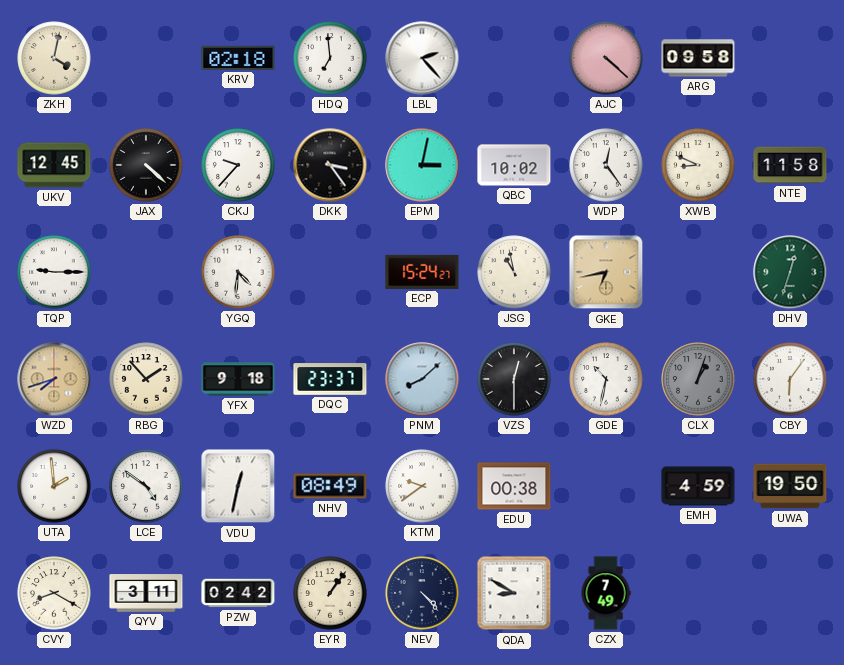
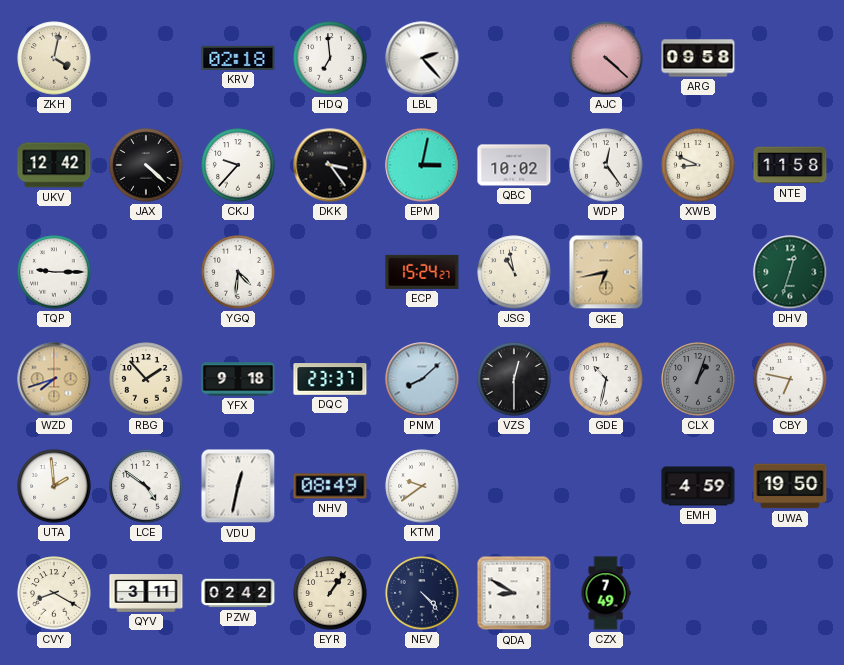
UKV: 12:45 -> 12:42 (54, 165)
CBY: 6:06 -> 6:47 (790, 379)
EDU: 00:38 -> none (514, 486)
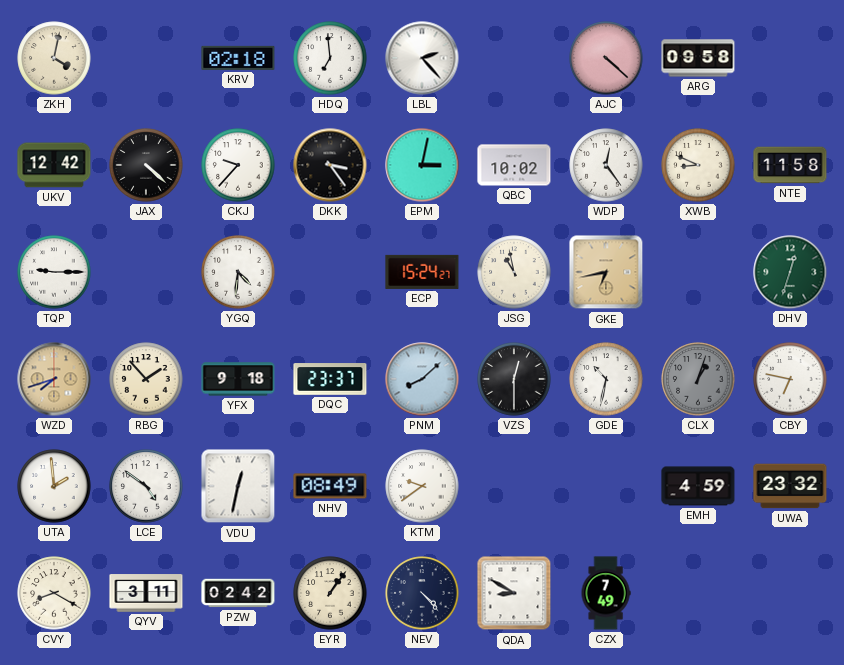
UWA: 19:50 -> 23:32 (790, 486)
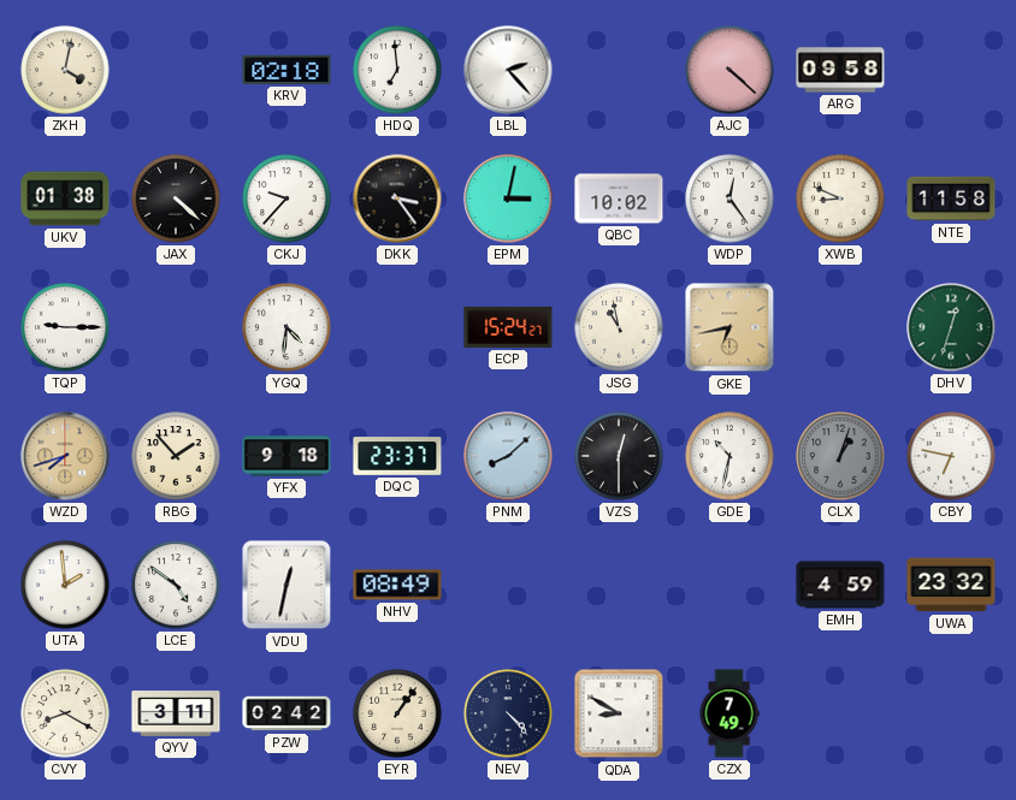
UKV: 12:42 -> 01:38 (65, 198)
KTM: 9:39 -> none (422, 486)
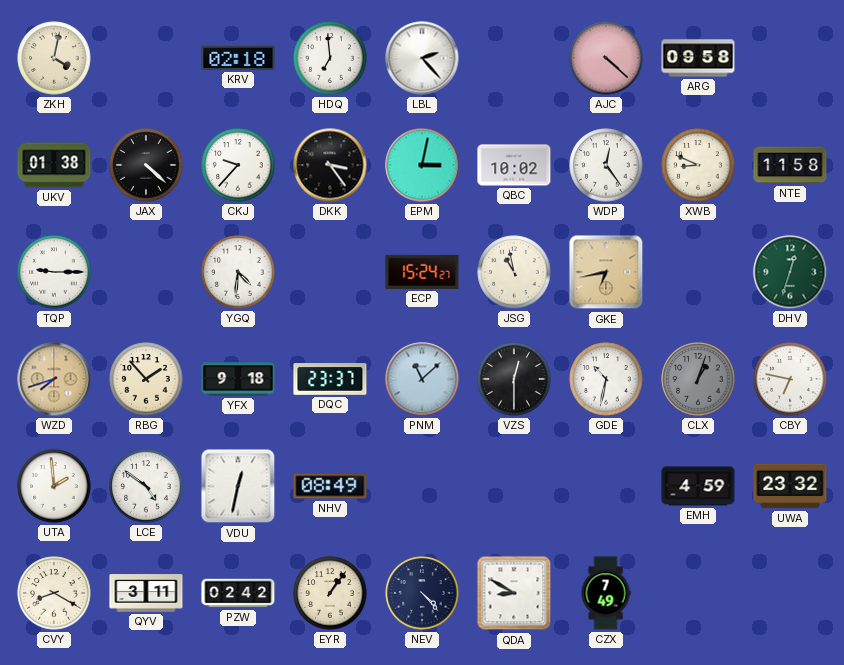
PNM: 8:08 -> 11:08 (422, 379)
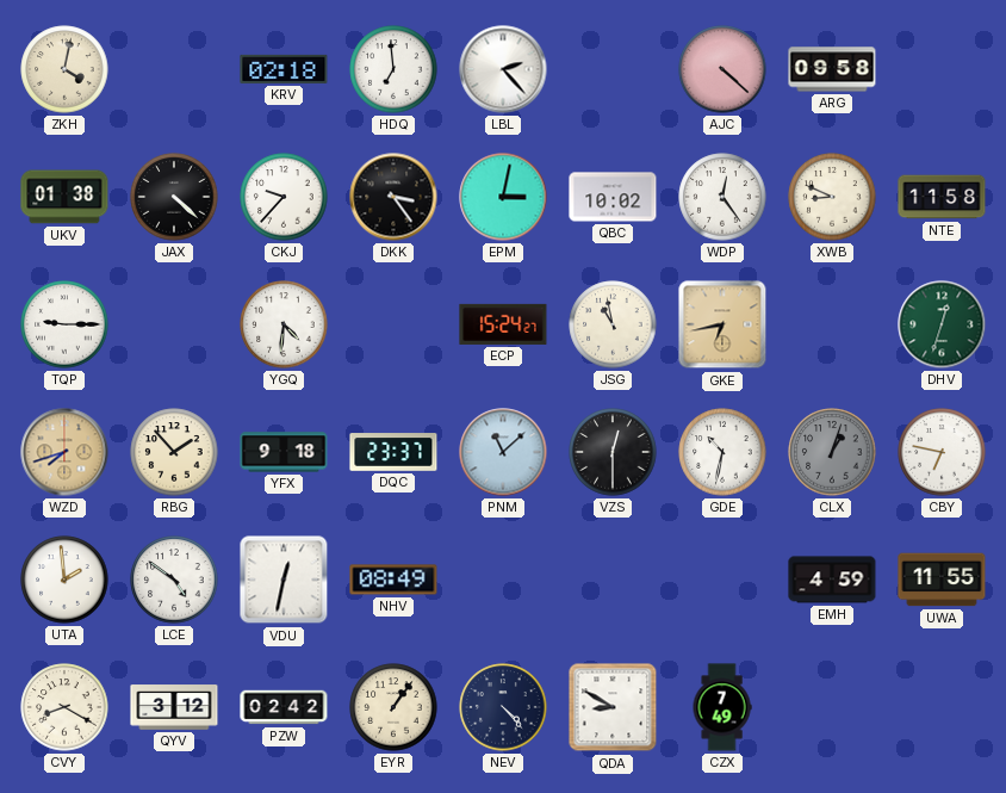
UWA: 23:32 -> 11:55 (942, 580)
QYV: 3:11 -> 3:12 (174, 707)
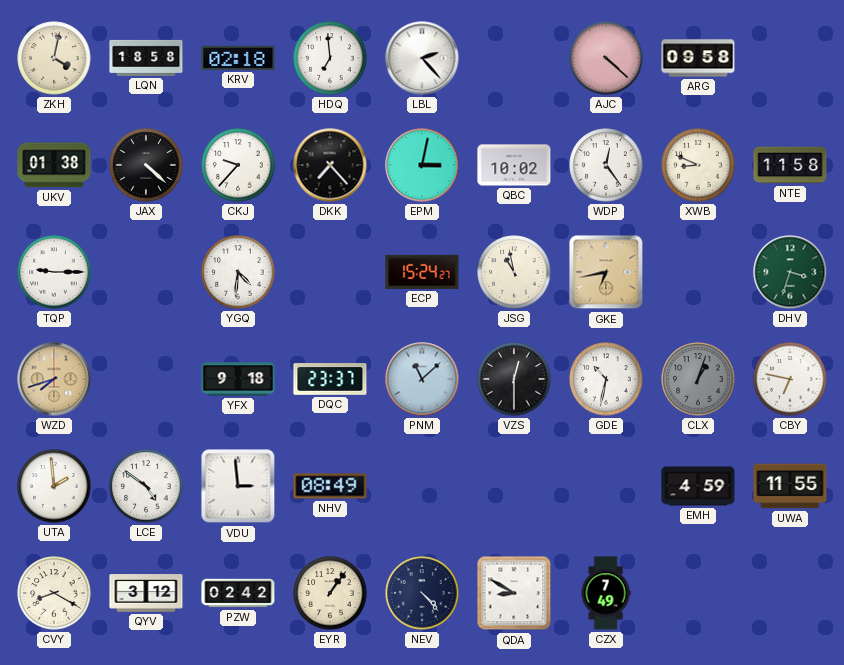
LQN: none -> 18:58 (146, 58)
DKK: 3:24 -> 7:23 (330, 165)
DHV: 12:33 -> 3:33 (790, 272)
RBG: 1:53 -> none (174, 452)
VDU: 12:32 -> 2:59 (238, 486)
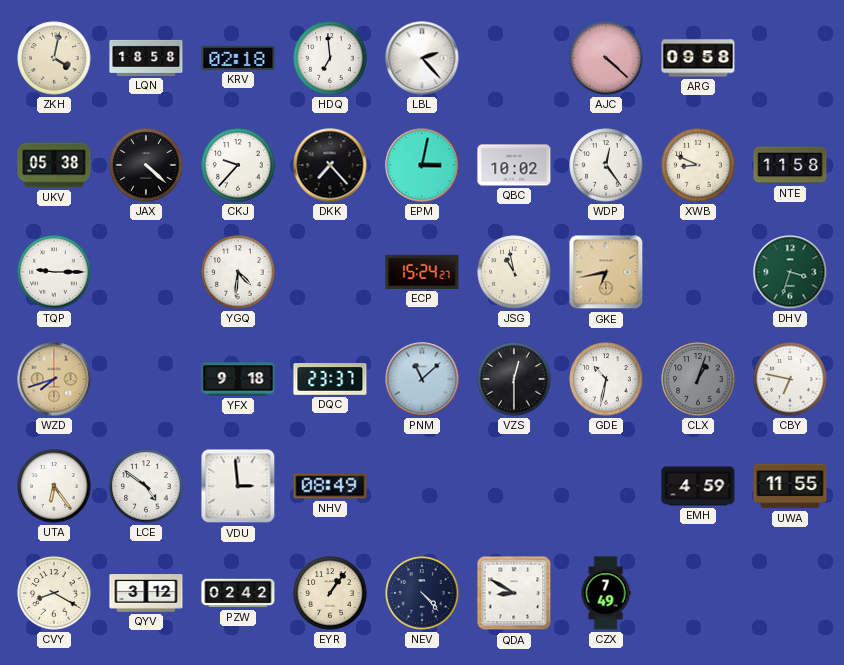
UKV: 01:38 -> 05:38 (54, 165)
UTA: 1:59 -> 6:24 (54, 486)
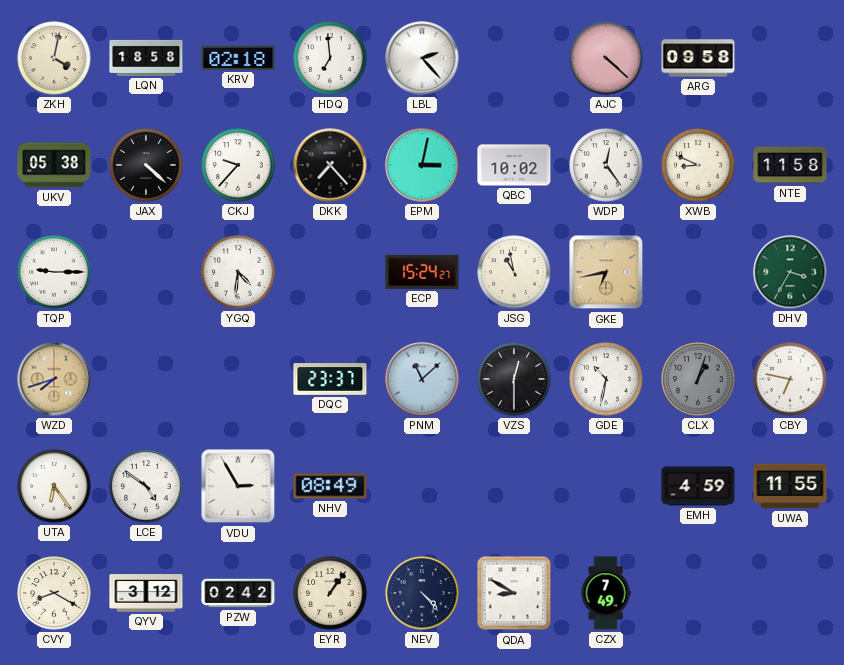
DHV: 3:33 -> 3:35 (790, 272)
YFX: 9:18 -> none (238, 379)
VDU: 2:59 -> 2:55 (238, 486)
